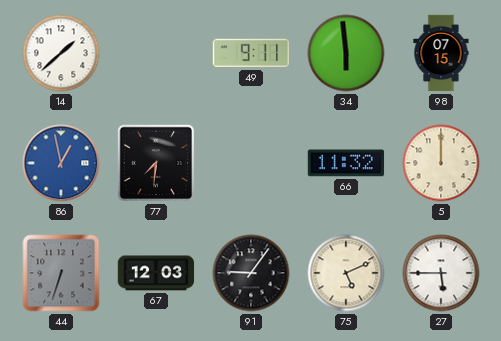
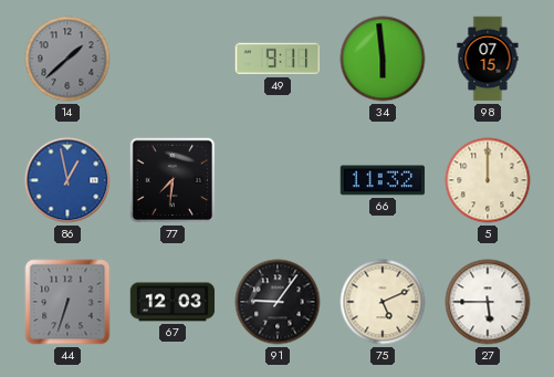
14 dial: white -> grey (67, 59)
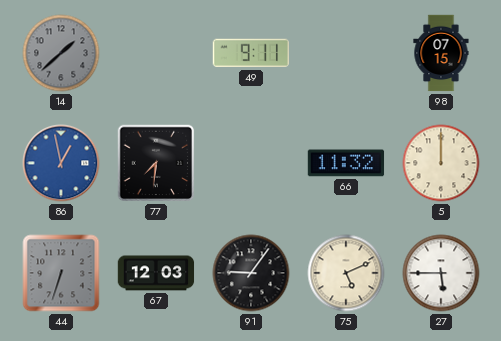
34: 5:59 -> none (383, 59)
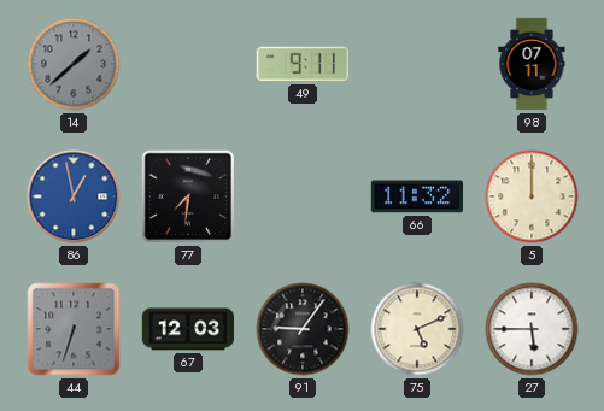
98: 07:15 -> 07:11 (532, 64)
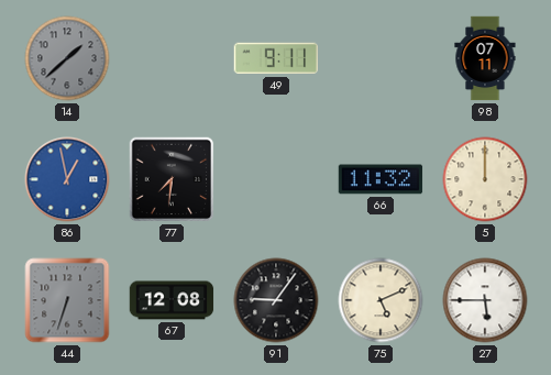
67: 12:03 -> 12:08 (172, 300)
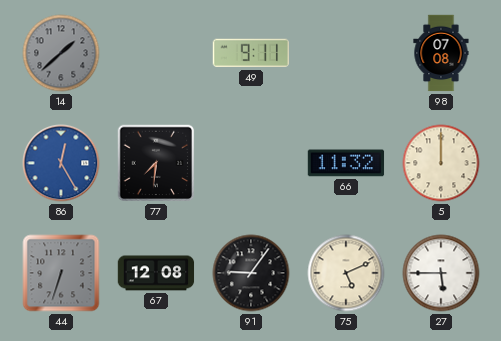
98: 07:11 -> 07:08 (441, 53)
86: 12:58 -> 12:25 (61, 163)
